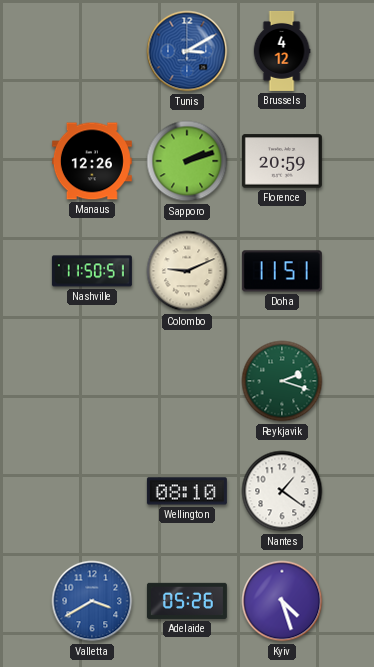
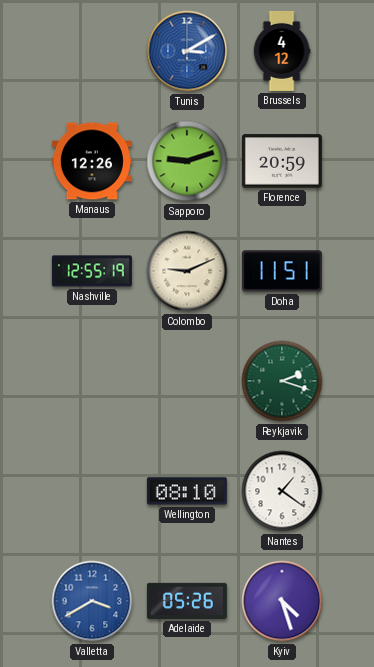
Sapporo: 2:12 -> 9:12 (187, 161)
Nashville: 11:50 -> 12:55 (92, 271)
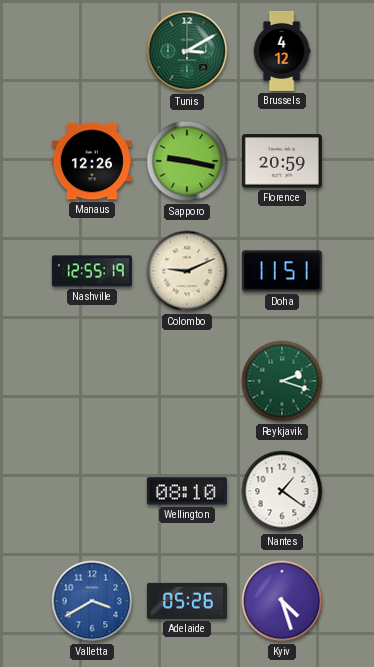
Tunis dial: blue -> green (187, 51)
Sapporo: 9:12 -> 9:17 (187, 161)
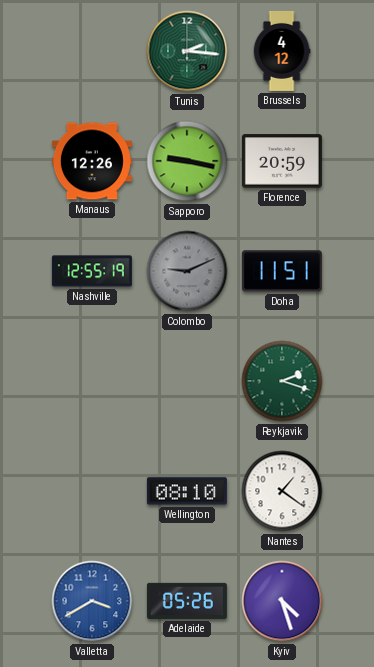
Tunis: 3:10 -> 2:16 (187, 51)
Colombo dial: cream -> grey (187, 271)
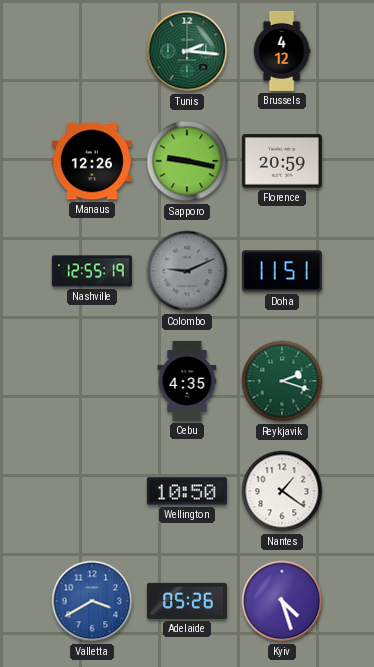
Cebu: none -> 4:35 (187, 381)
Wellington: 08:10 -> 10:50 (187, 491)
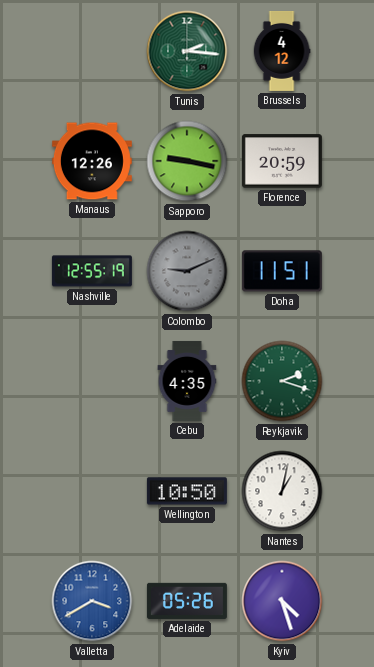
Nantes: 1:21 -> 1:02 (282, 491)
